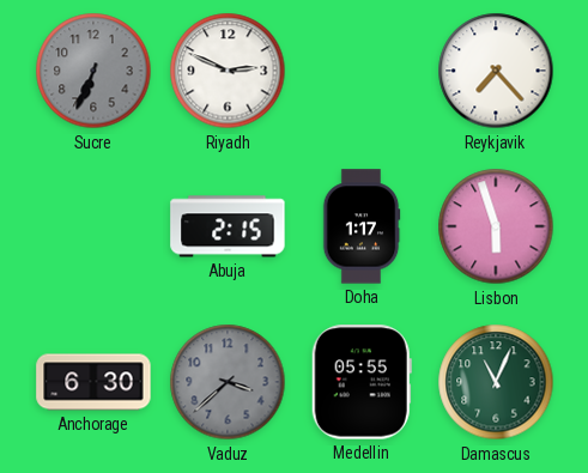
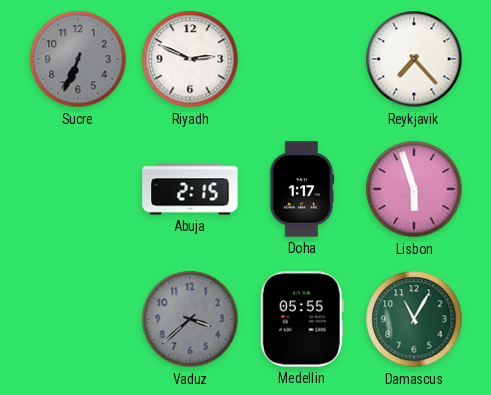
Anchorage: 6:30 -> none (93, 382)
Damascus: 11:04 -> 11:05 (414, 319)
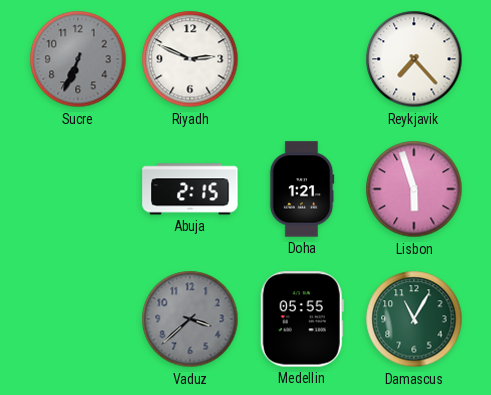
Doha: 1:17 -> 1:21 (302, 189)
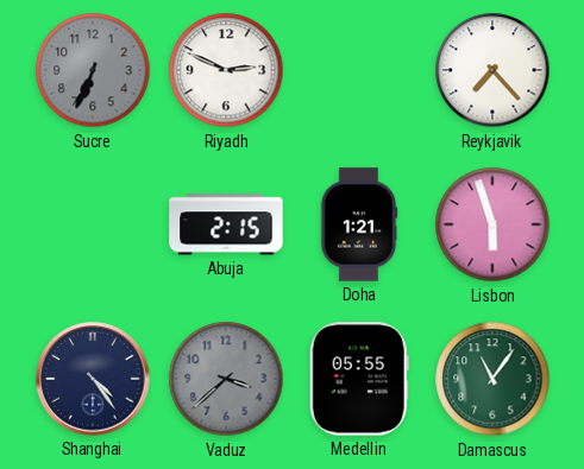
Shanghai: none -> 4:24 (93, 379)
Damascus: 11:05 -> 11:06 (492, 379)
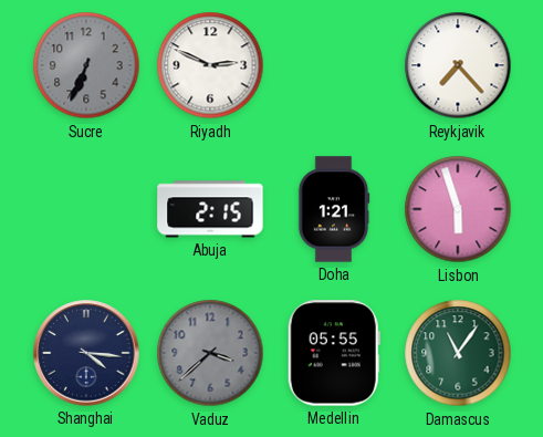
Shanghai: 4:24 -> 4:16 (86, 353)
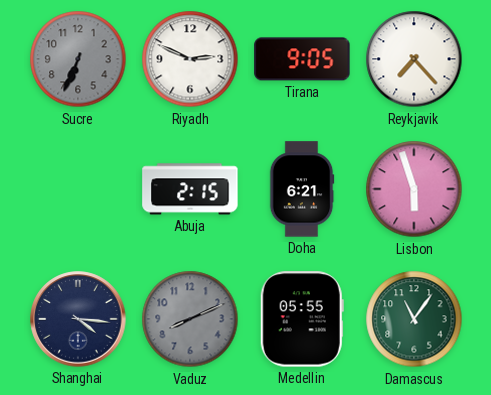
Tirana: none -> 9:05 (302, 59)
Doha: 1:21 -> 6:21 (302, 189)
Vaduz: 3:38 -> 8:11 (190, 319)
